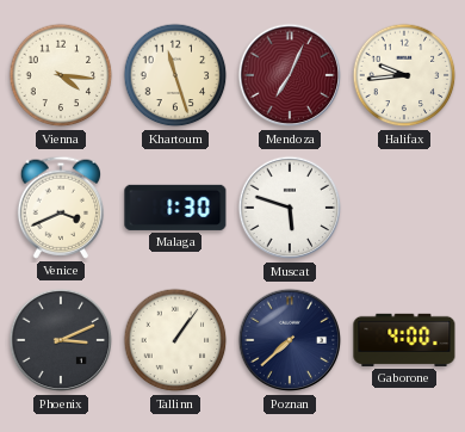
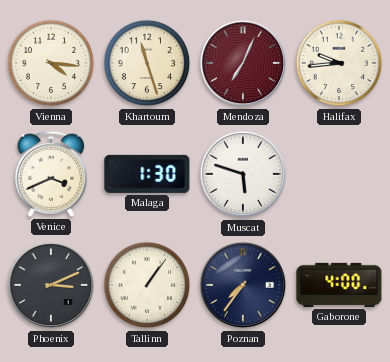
Poznan: 7:38 -> 7:36 (243, 285)
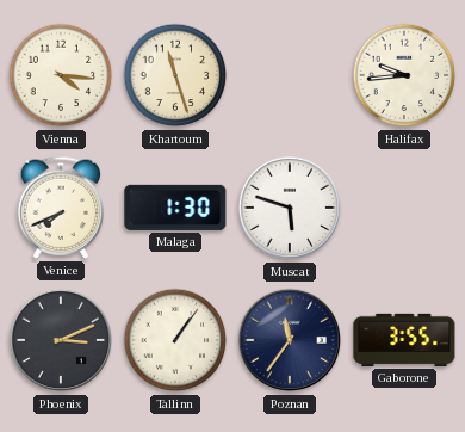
Mendoza: 7:04 -> none (243, 63)
Venice: 3:41 -> 7:41 (61, 208)
Poznan: 7:36 -> 11:36 (290, 340)
Gaborone: 4:00 -> 3:55 (404, 340)
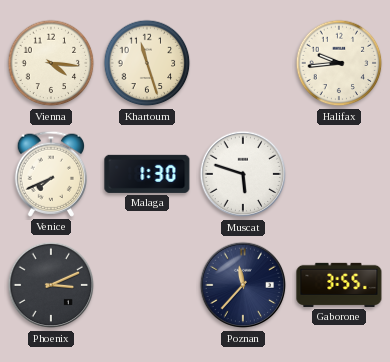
Tallinn: 1:06 -> none (175, 340)
Poznan: 11:36 -> 11:37 (243, 285)
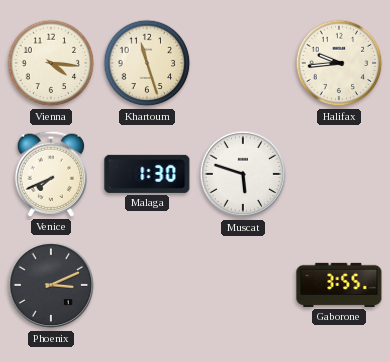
Poznan: 11:37 -> none (243, 285)
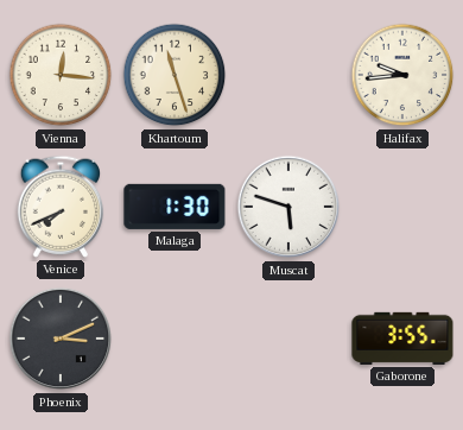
Vienna: 4:16 -> 12:16 (61, 75)
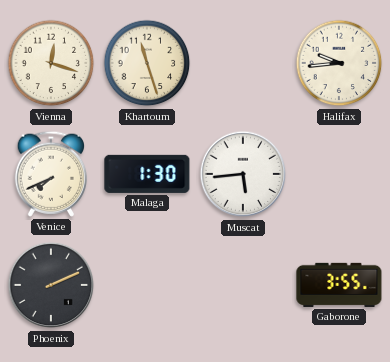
Vienna: 12:16 -> 12:18 (51, 63)
Muscat: 5:48 -> 5:44 (243, 174)
Phoenix: 3:11 -> 2:11 (51, 285)
